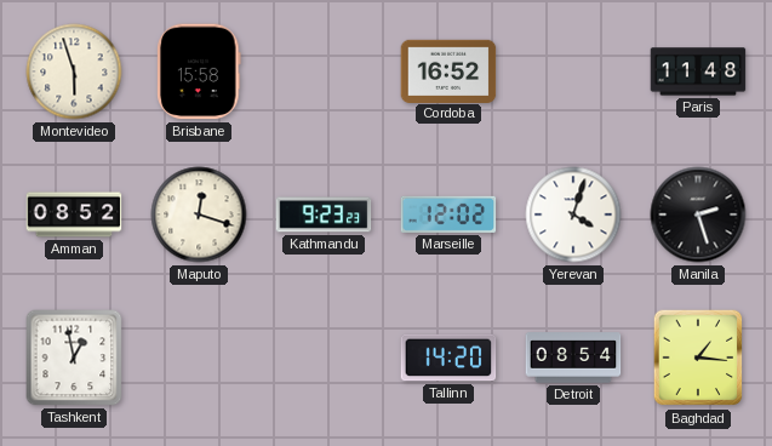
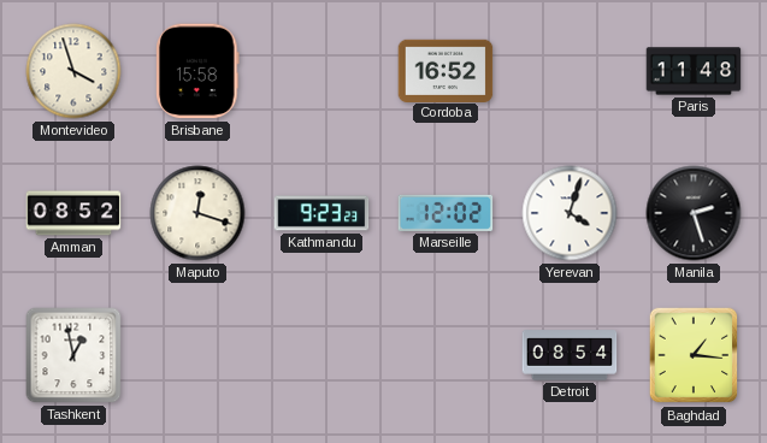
Montevideo: 5:57 -> 3:57 (73, 71)
Tallinn: 14:20 -> none (448, 358)
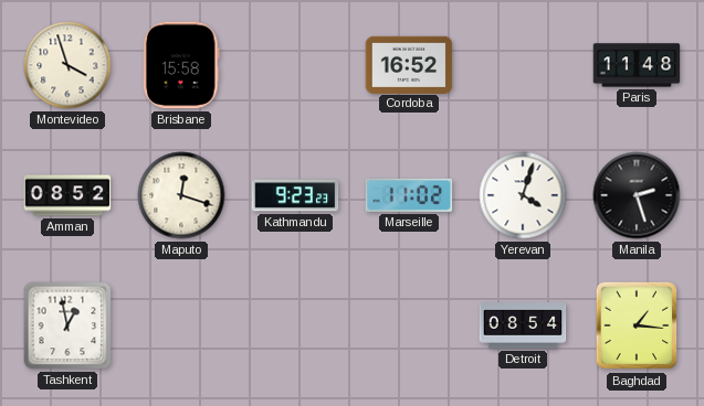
Marseille: 12:02 -> 11:02 (409, 195)
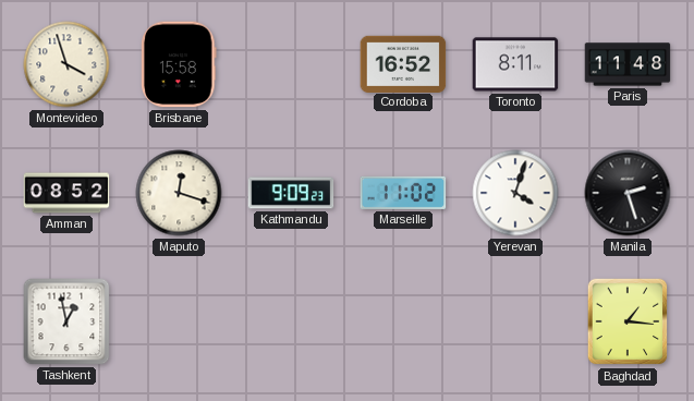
Toronto: none -> 8:11 (515, 64)
Kathmandu: 9:23 -> 9:09 (291, 193)
Detroit: 08:54 -> none (523, 325)
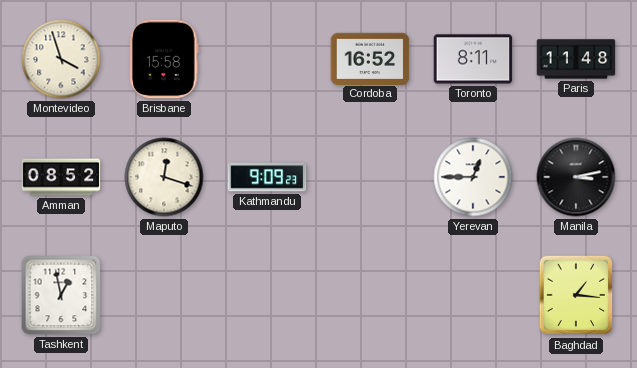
Marseille: 11:02 -> none (403, 193)
Yerevan: 4:03 -> 12:45 (473, 177)
Manila: 2:27 -> 3:13 (576, 177)
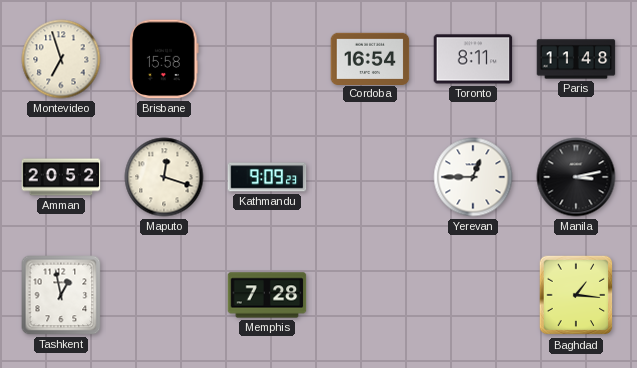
Montevideo: 3:57 -> 6:57 (61, 59)
Cordoba: 16:52 -> 16:54 (370, 58)
Amman: 08:52 -> 20:52 (61, 177)
Memphis: none -> 7:28 (267, 295)
